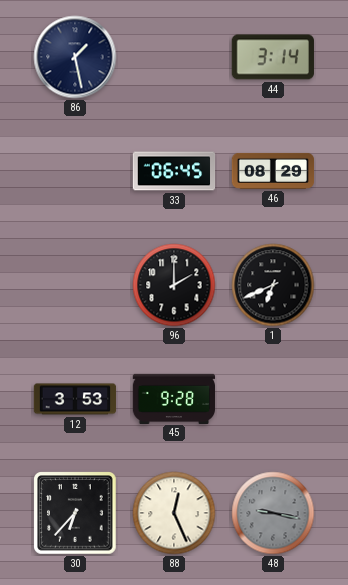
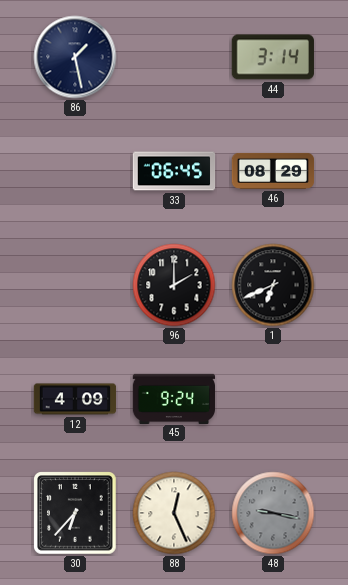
12: 3:53 -> 4:09 (75, 399)
45: 9:28 -> 9:24 (174, 398)
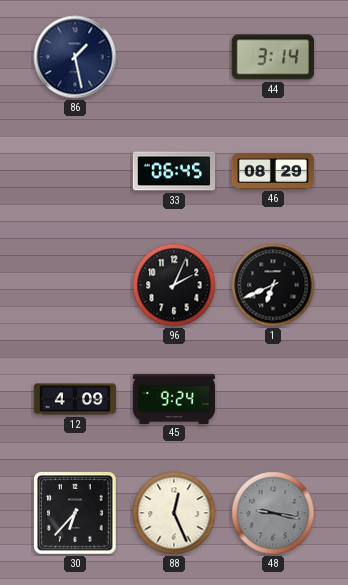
96: 2:00 -> 2:04 (174, 285)
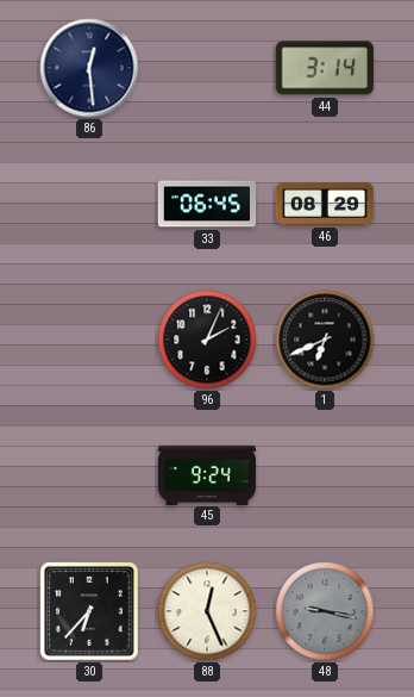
86: 1:28 -> 12:29 (89, 68)
12: 4:09 -> none (75, 399)
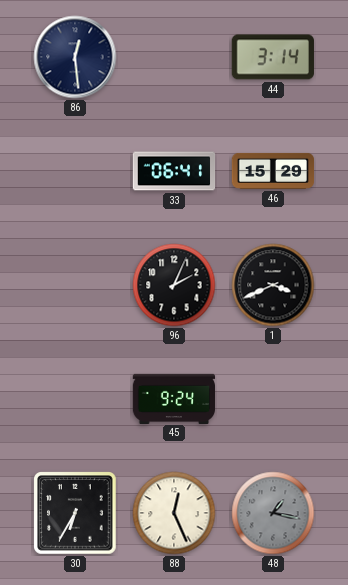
33: 06:45 -> 06:41 (174, 171)
46: 08:29 -> 15:29 (273, 171)
1: 6:41 -> 3:41 (273, 285)
30: 6:37 -> 6:35 (75, 513)
48: 9:17 -> 1:17 (273, 513)
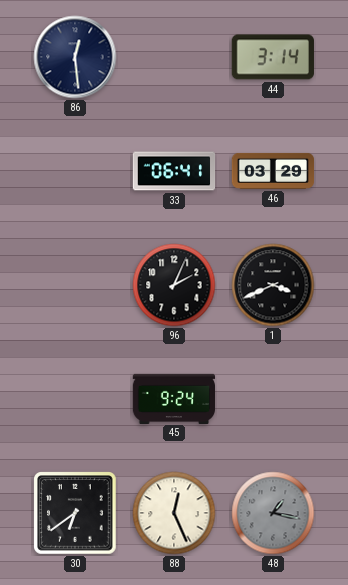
46: 15:29 -> 03:29 (273, 171)
30: 6:35 -> 6:39 (75, 513)
